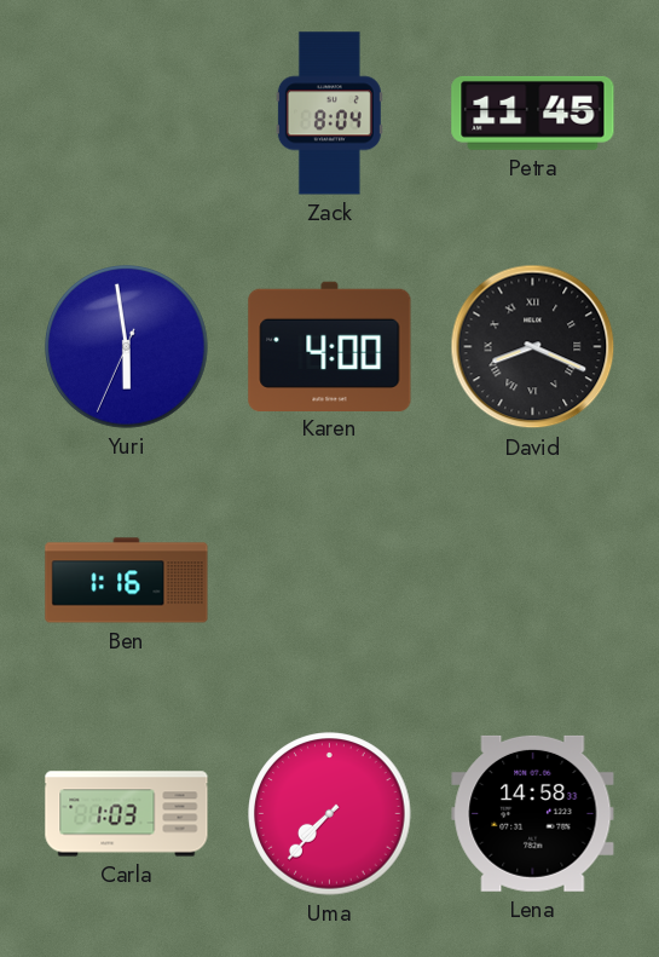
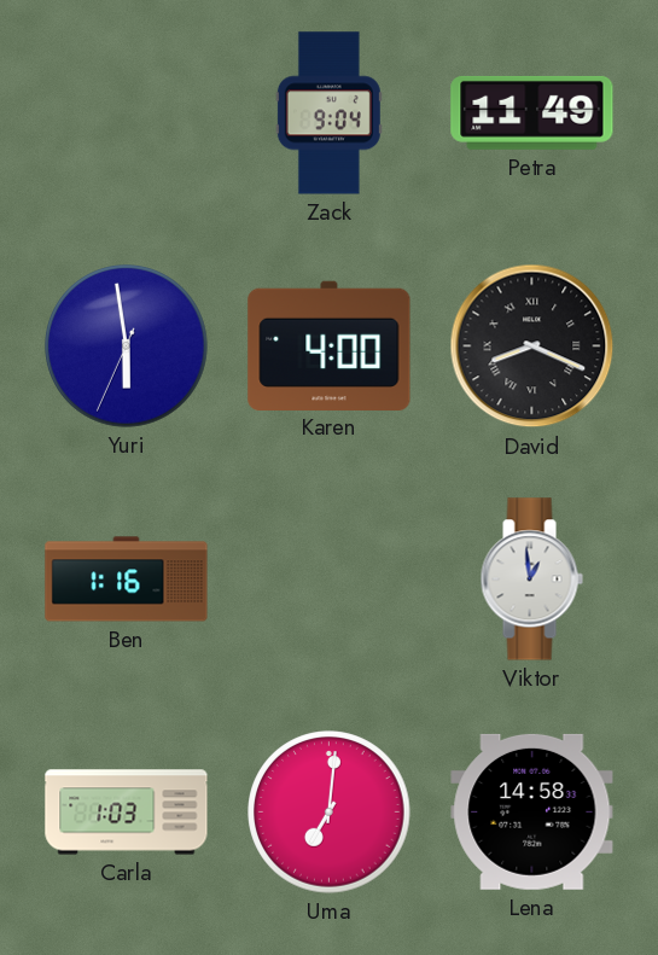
Zack: 8:04 -> 9:04 (328, 113)
Petra: 11:45 -> 11:49 (532, 112)
Viktor: none -> 12:59 (531, 580)
Uma: 7:37 -> 7:01 (330, 813)
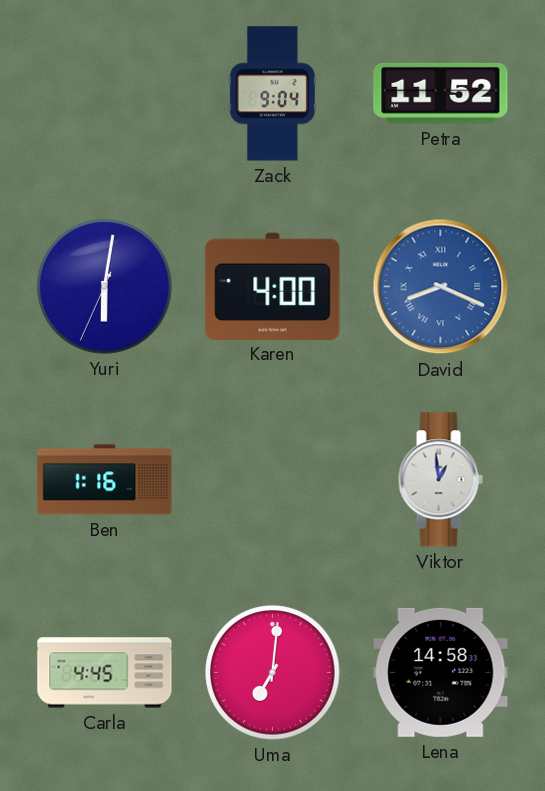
Petra: 11:49 -> 11:52 (441, 93)
Yuri: 5:58 -> 6:01 (105, 287)
David dial: black -> blue (441, 287)
Carla: 1:03 -> 4:45 (105, 673)
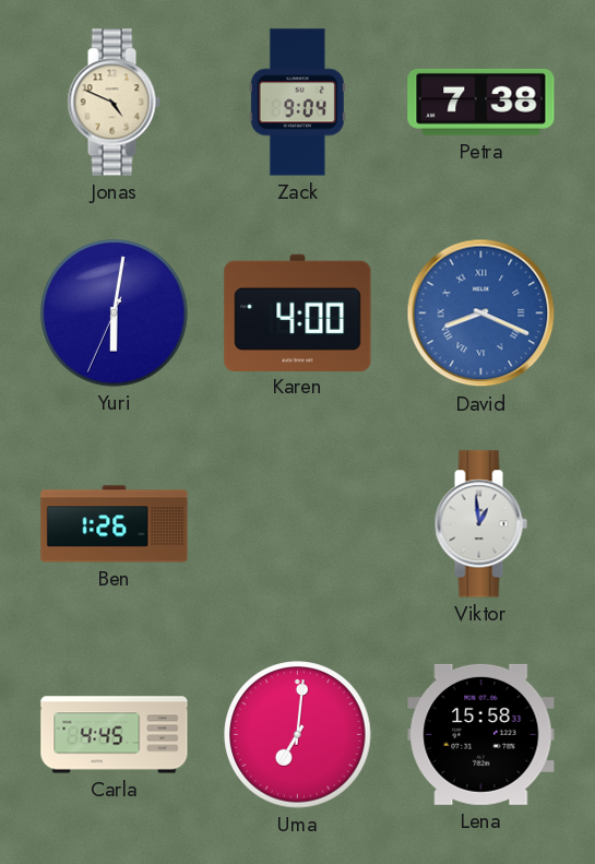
Jonas: none -> 4:49 (114, 103)
Petra: 11:52 -> 7:38 (481, 102)
Ben: 1:16 -> 1:26 (115, 524)
Lena: 14:58 -> 15:58 (481, 734)
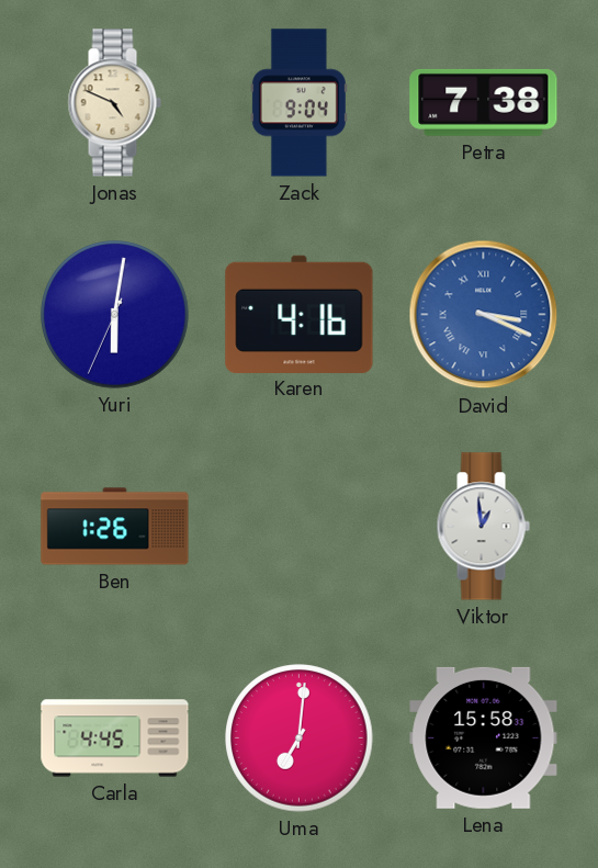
Karen: 4:00 -> 4:16 (300, 314)
David: 8:19 -> 3:19 (484, 315)
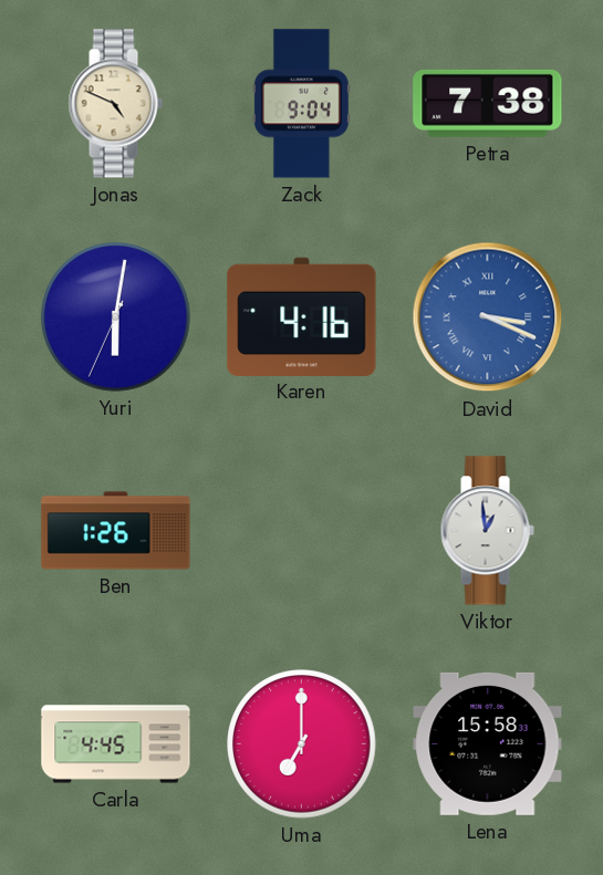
Uma: 7:01 -> 7:00 (302, 744)
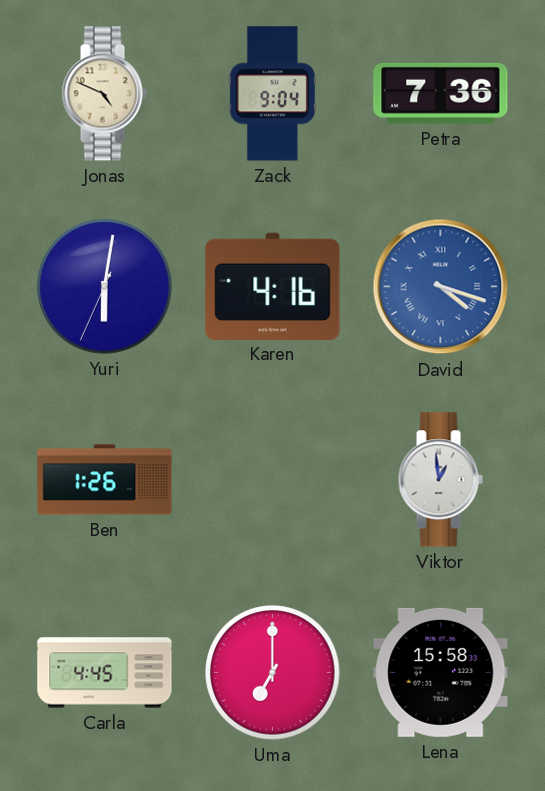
Petra: 7:38 -> 7:36 (441, 93)
David: 3:19 -> 4:18 (441, 287)
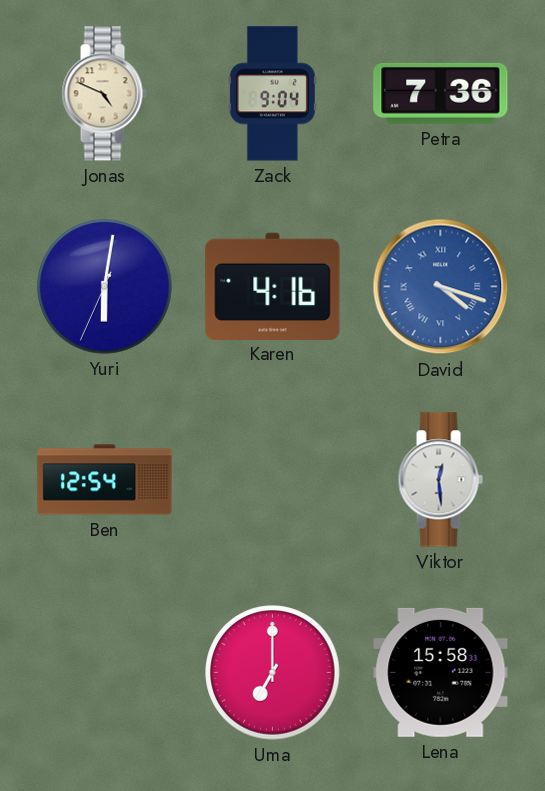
Ben: 1:26 -> 12:54 (105, 480)
Viktor: 12:59 -> 12:29 (440, 480)
Carla: 4:45 -> none (105, 673)
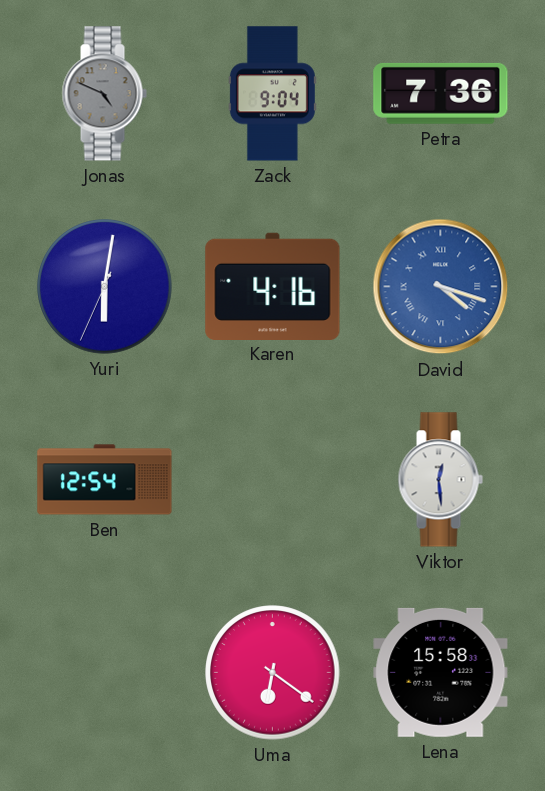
Jonas dial: cream -> grey (104, 94)
Uma: 7:00 -> 6:21 (273, 673)
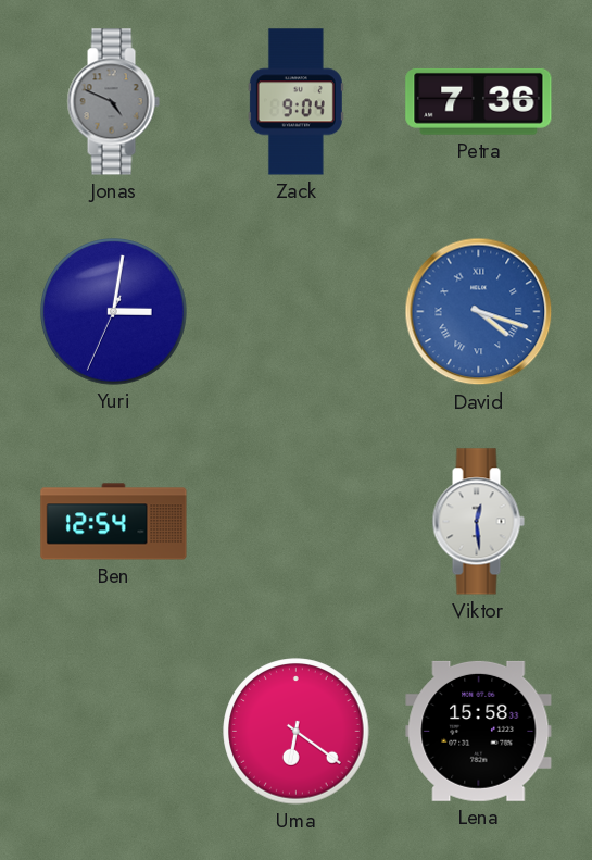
Yuri: 6:01 -> 3:01 (114, 312)
Karen: 4:16 -> none (273, 286)
